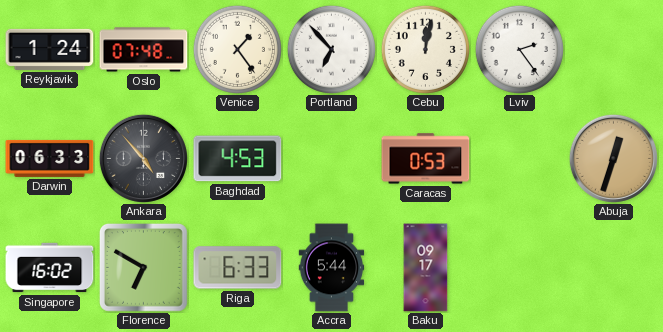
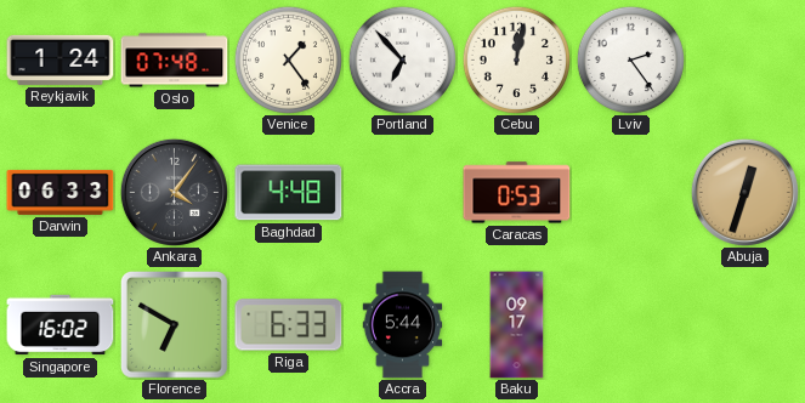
Ankara: 4:53 -> 4:06 (174, 192)
Baghdad: 4:53 -> 4:48 (289, 193)
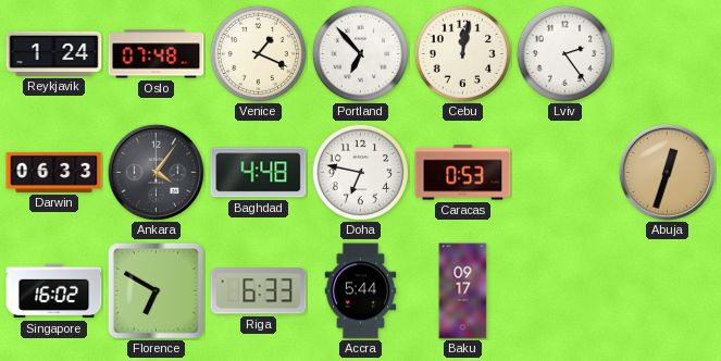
Venice: 1:24 -> 1:19 (258, 53)
Doha: none -> 6:47 (360, 172)
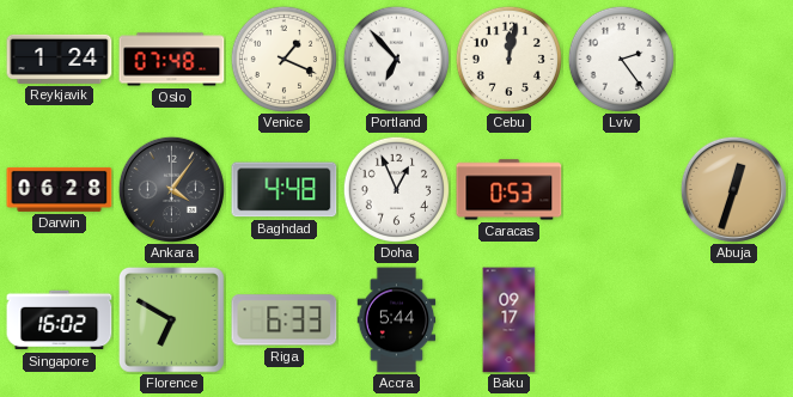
Darwin: 06:33 -> 06:28 (60, 189)
Doha: 6:47 -> 12:56 (396, 189)
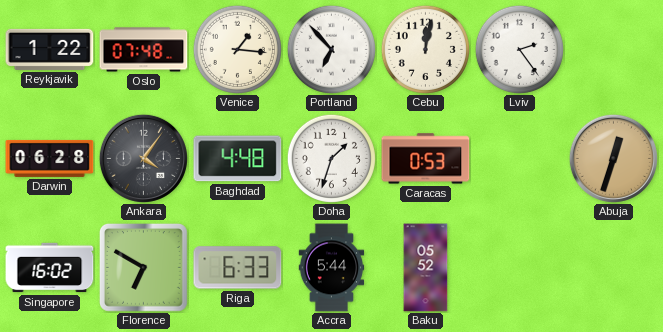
Reykjavik: 1:24 -> 1:22 (50, 49)
Venice: 1:19 -> 1:16 (237, 49)
Doha: 12:56 -> 1:33 (331, 158)
Baku: 09:17 -> 05:52 (426, 268)
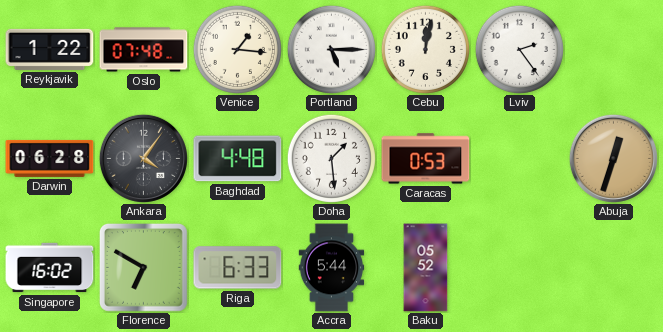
Portland: 6:53 -> 5:15 (331, 49)
Doha: 1:33 -> 1:29 (331, 158)
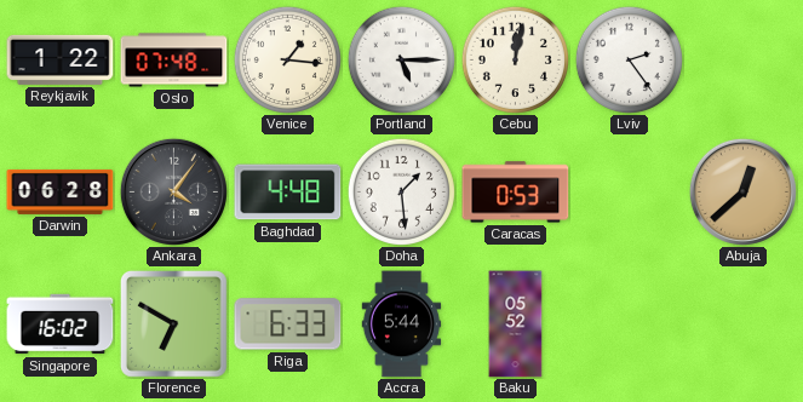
Abuja: 12:33 -> 12:38 (742, 191)
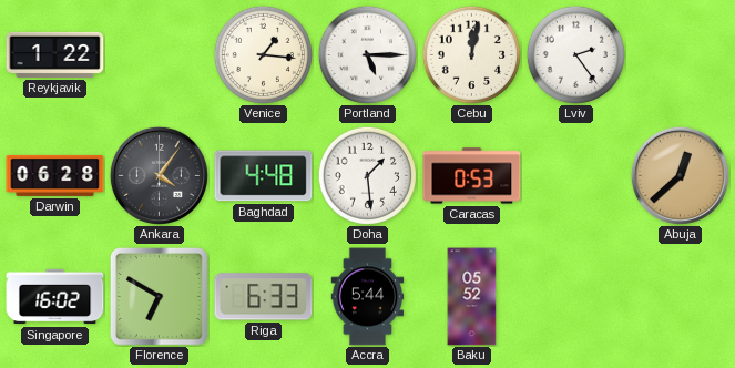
Oslo: 07:48 -> none (174, 61)
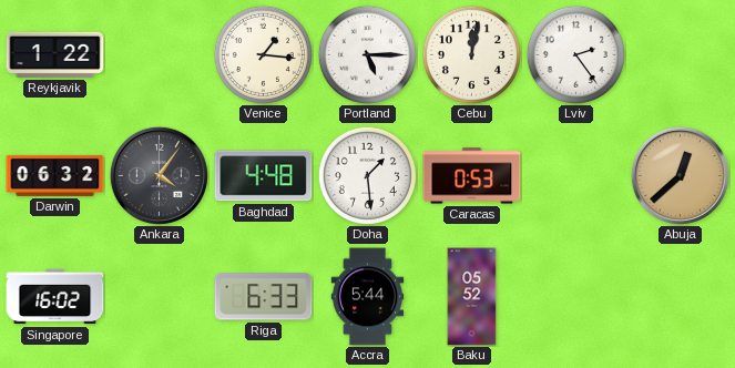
Darwin: 06:28 -> 06:32 (55, 175)
Florence: 6:50 -> none (159, 296)
